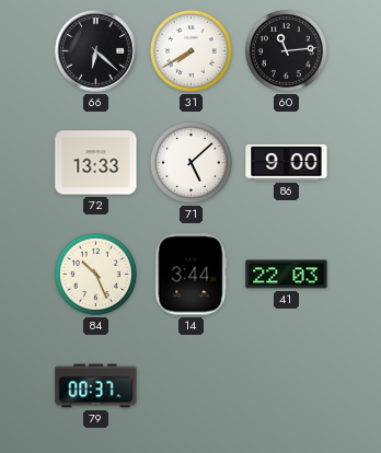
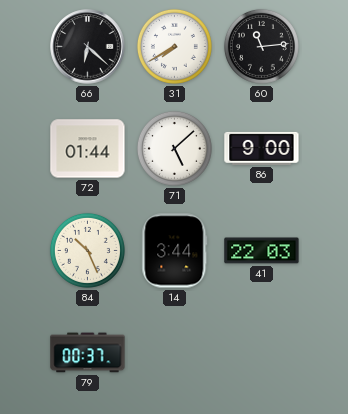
72: 13:33 -> 01:44 (88, 149)
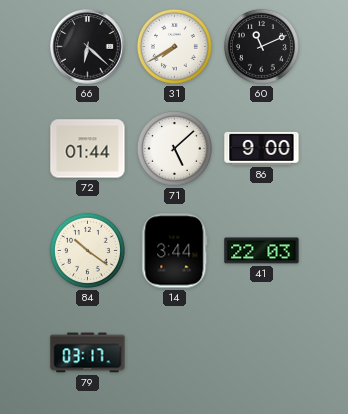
60: 11:14 -> 11:11 (261, 46)
84: 10:26 -> 10:21 (87, 250)
79: 00:37 -> 03:17 (88, 353)
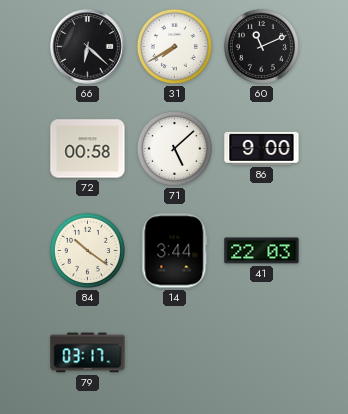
72: 01:44 -> 00:58 (88, 149)
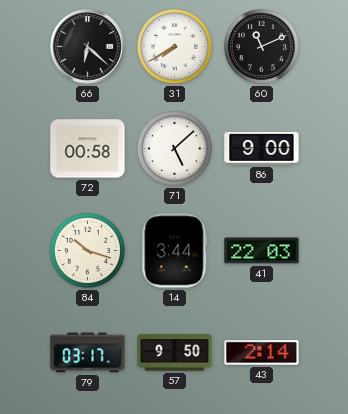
84: 10:21 -> 10:18 (87, 250)
57: none -> 9:50 (175, 353)
43: none -> 2:14 (262, 353)
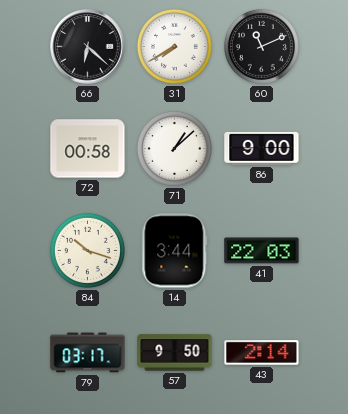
71: 5:08 -> 1:08 (174, 148)
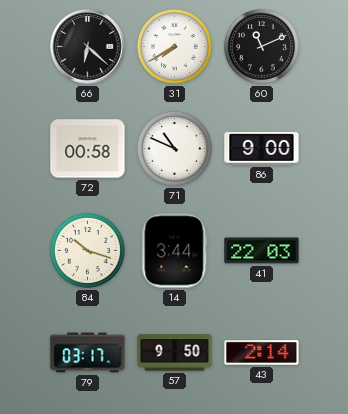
71: 1:08 -> 10:49 (174, 148)
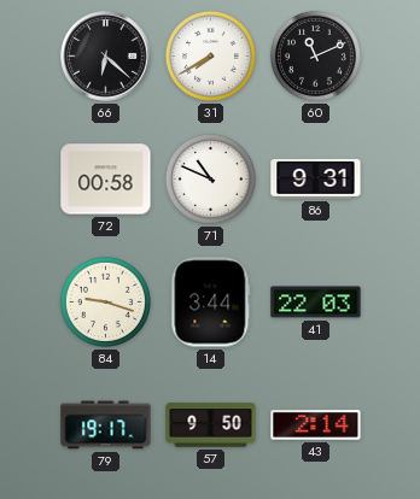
86: 9:00 -> 9:31 (316, 178)
84: 10:18 -> 9:18 (105, 301)
79: 03:17 -> 19:17 (106, 425)
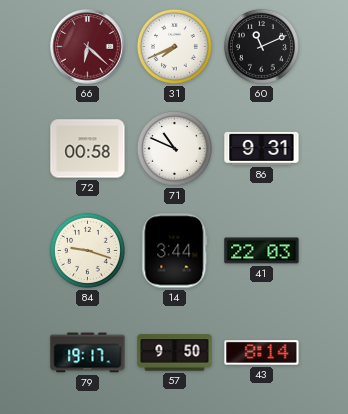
66 dial: black -> burgundy (88, 47)
31: 7:40 -> 7:41 (174, 46)
43: 2:14 -> 8:14 (262, 353)
